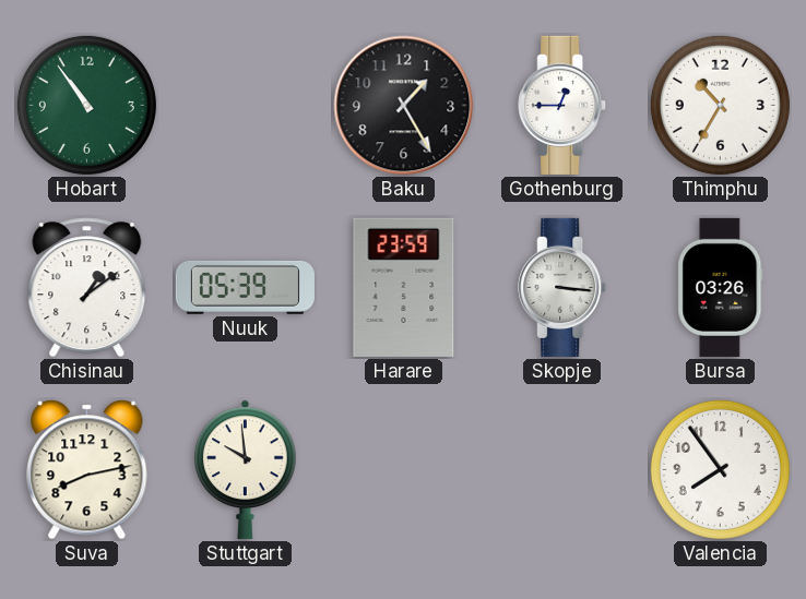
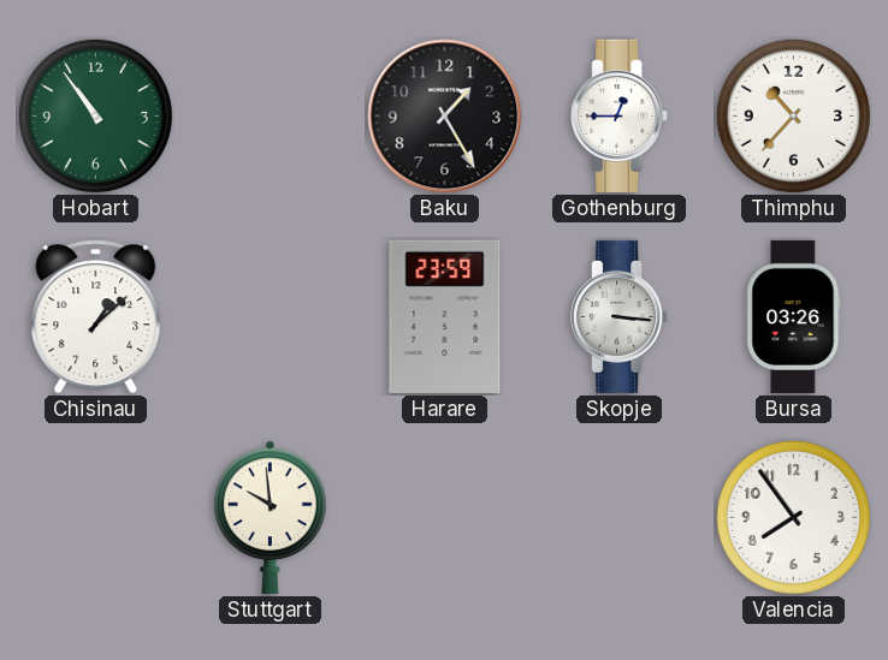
Thimphu: 10:35 -> 10:37 (793, 115)
Chisinau: 1:09 -> 1:08 (96, 317)
Nuuk: 05:39 -> none (245, 287)
Suva: 8:13 -> none (87, 470)
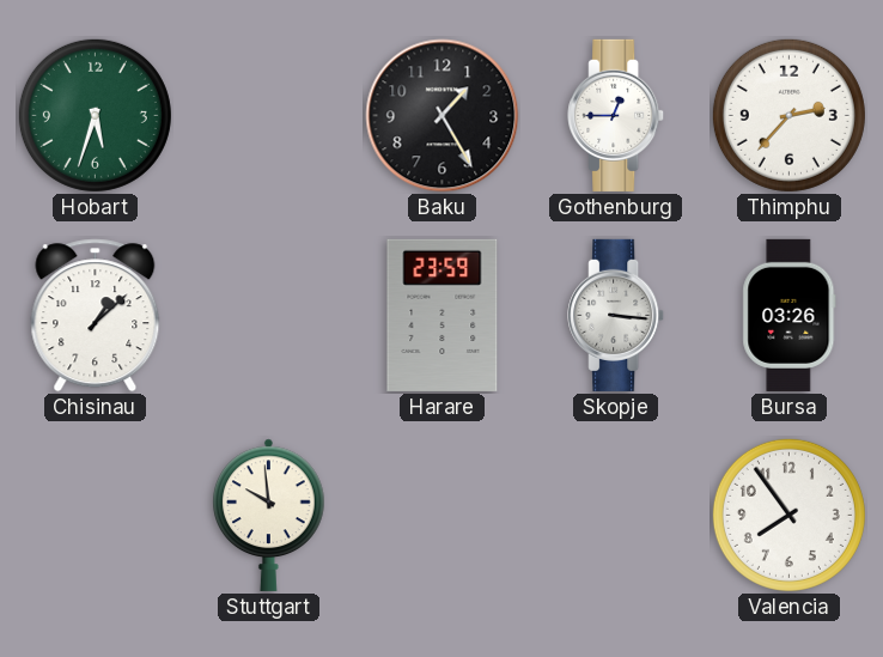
Hobart: 10:54 -> 5:33 (95, 115)
Thimphu: 10:37 -> 2:37 (788, 115)
